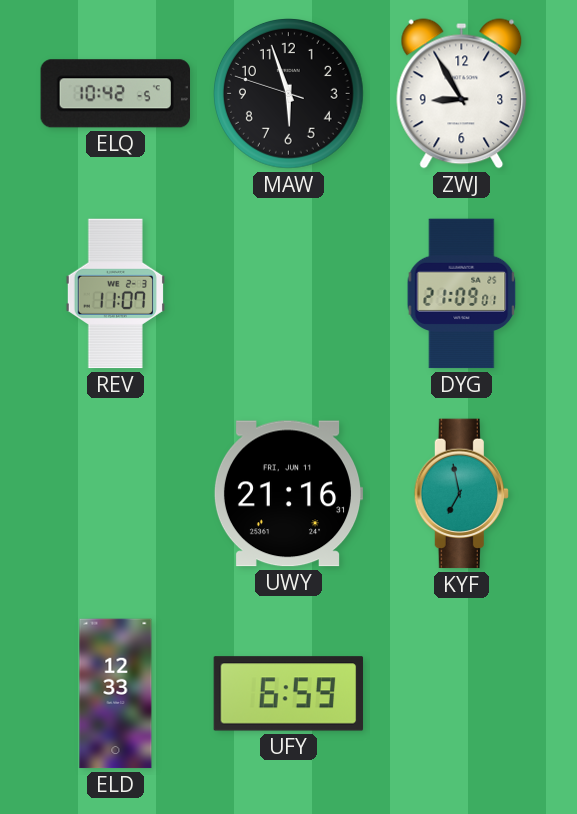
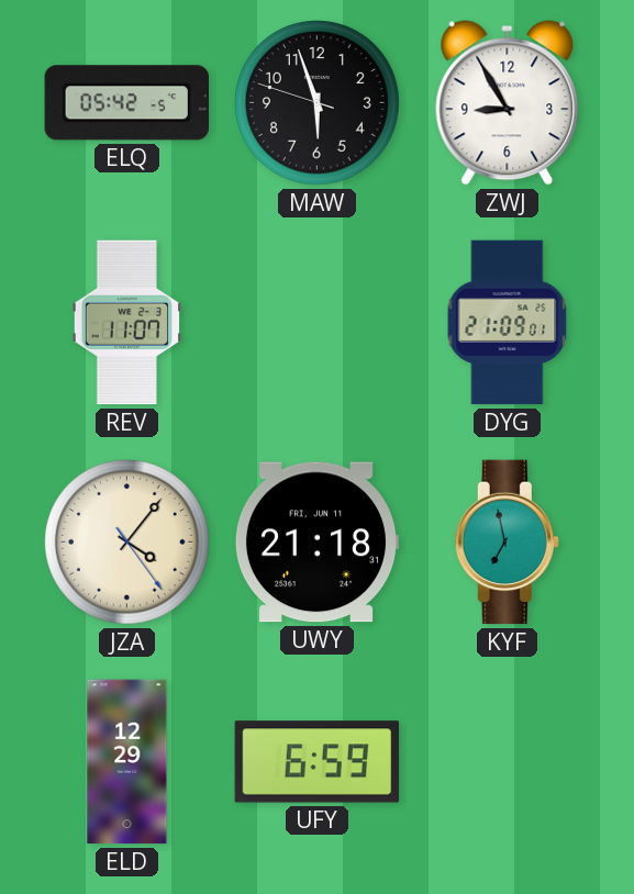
ELQ: 10:42 -> 05:42 (126, 103)
JZA: none -> 4:06 (127, 543)
UWY: 21:16 -> 21:18 (316, 543)
ELD: 12:33 -> 12:29 (127, 762)
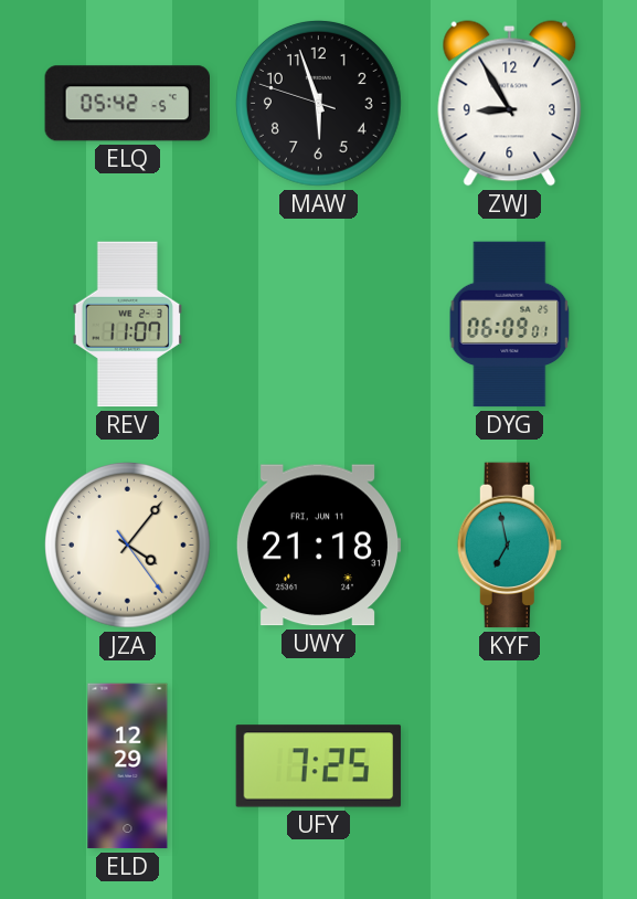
DYG: 21:09 -> 06:09 (510, 325)
UFY: 6:59 -> 7:25 (319, 766)
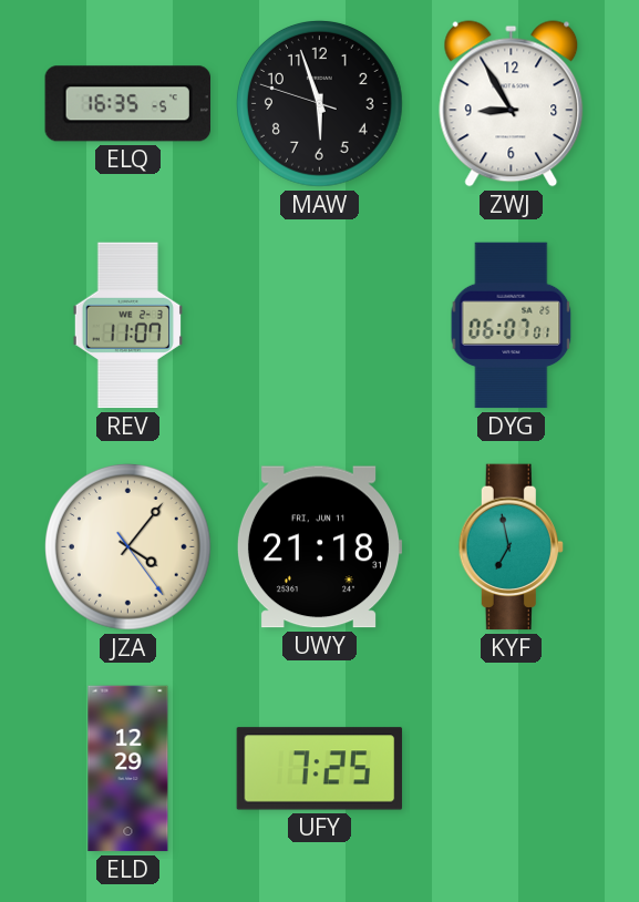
ELQ: 05:42 -> 16:35 (127, 104)
DYG: 06:09 -> 06:07 (512, 326)
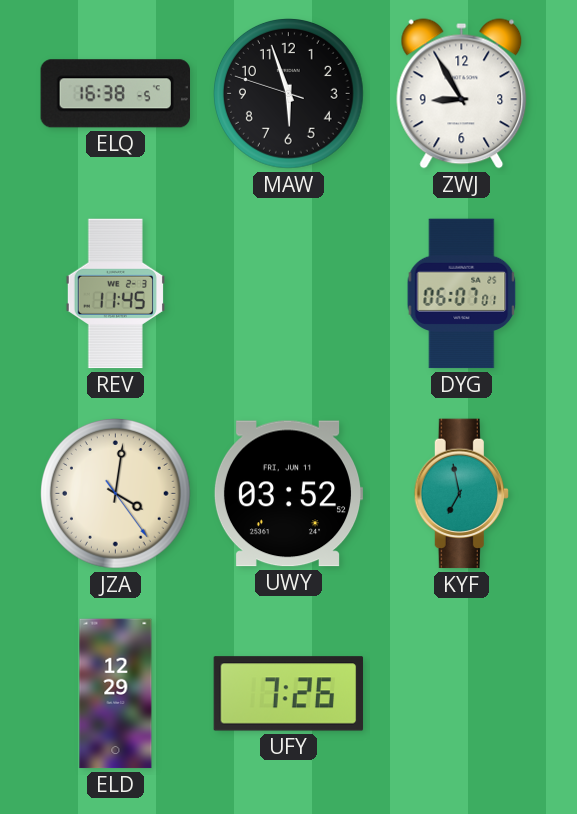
ELQ: 16:35 -> 16:38 (115, 94)
REV: 11:07 -> 11:45 (115, 294)
JZA: 4:06 -> 4:01 (116, 494)
UWY: 21:18 -> 03:52 (288, 494)
UFY: 7:25 -> 7:26 (289, 694)
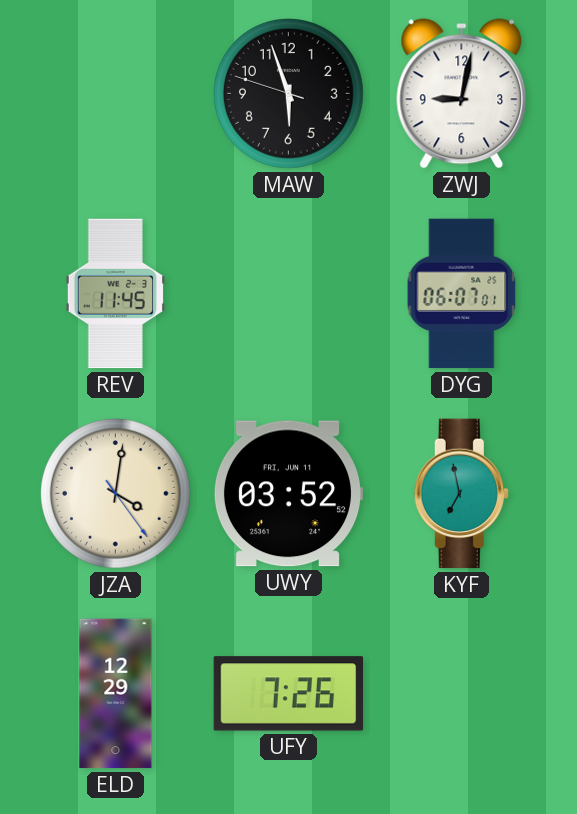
ELQ: 16:38 -> none (115, 94)
ZWJ: 8:55 -> 9:02 (462, 94)
